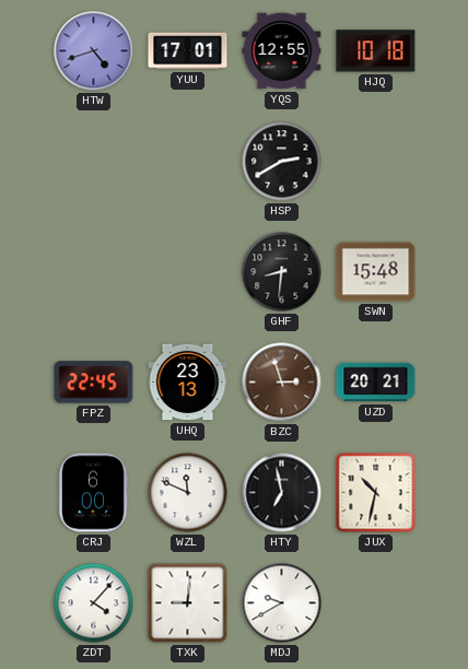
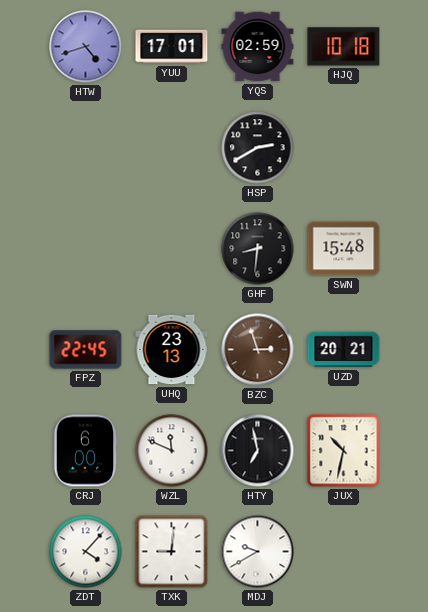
YQS: 12:55 -> 02:59 (258, 47)
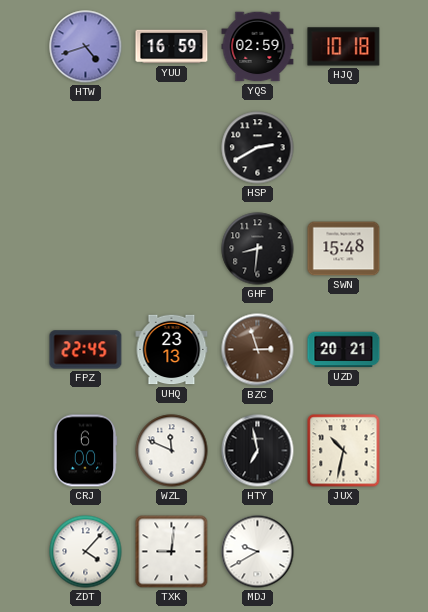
YUU: 17:01 -> 16:59 (172, 47)
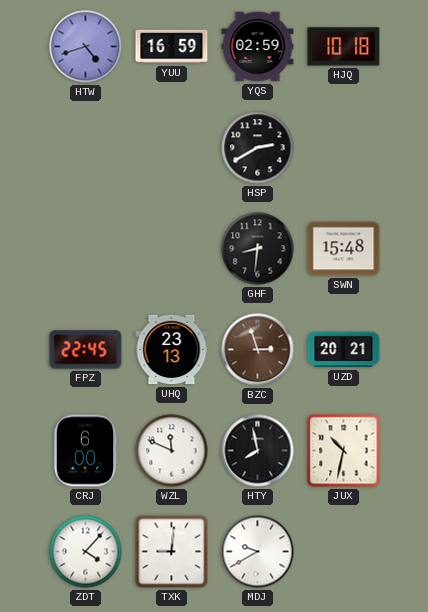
HTY: 6:58 -> 7:58 (258, 451)
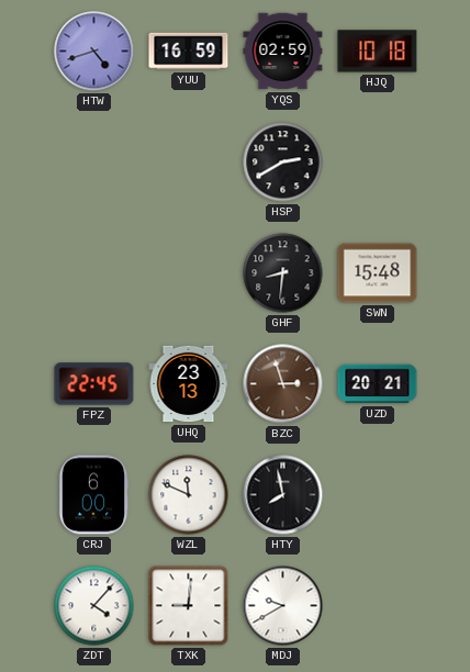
JUX: 10:32 -> none (344, 451)
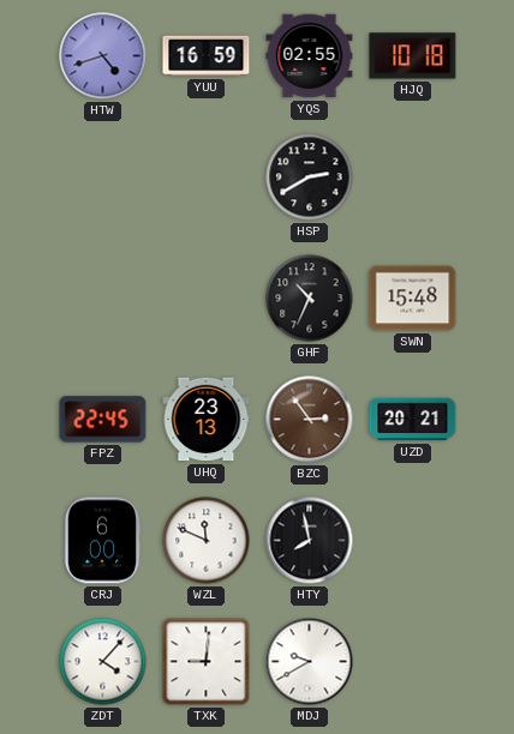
YQS: 02:59 -> 02:55 (310, 56)
GHF: 8:31 -> 10:34 (310, 299)
BZC: 2:57 -> 2:54 (310, 420)
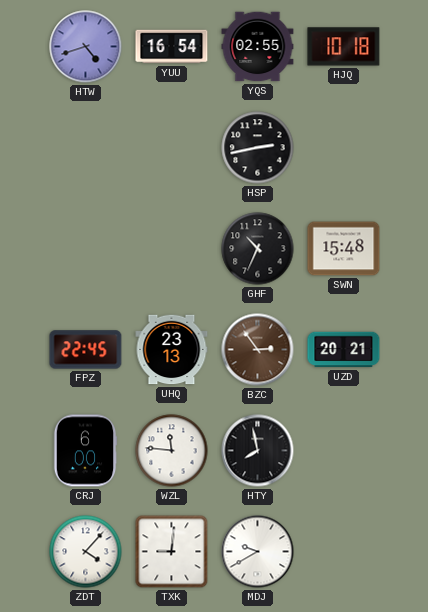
YUU: 16:59 -> 16:54 (172, 47)
HSP: 2:40 -> 2:43 (258, 148)
WZL: 11:49 -> 11:46 (172, 451)
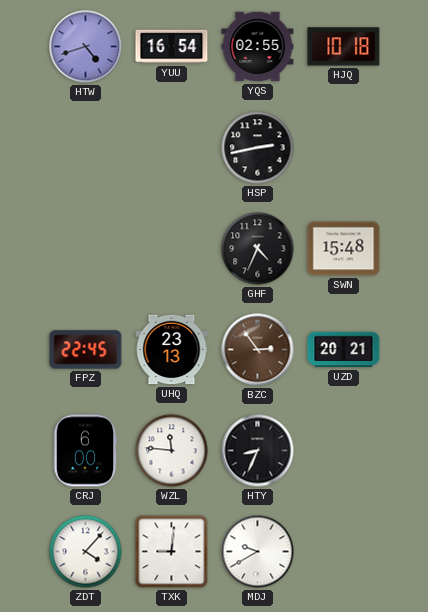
GHF: 10:34 -> 4:34 (258, 249)
HTY: 7:58 -> 8:34 (258, 451)
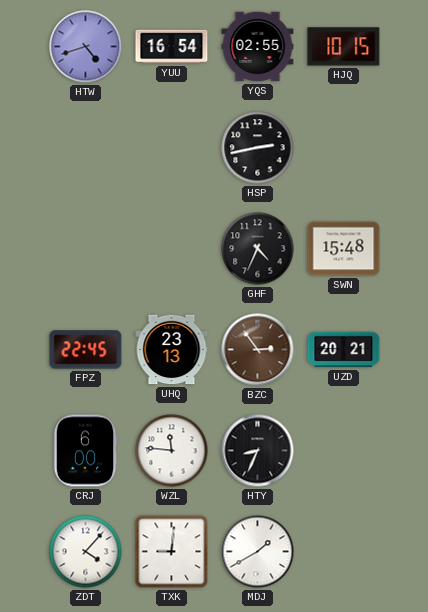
HJQ: 10:18 -> 10:15 (344, 47)
MDJ: 9:40 -> 1:40 (258, 552)
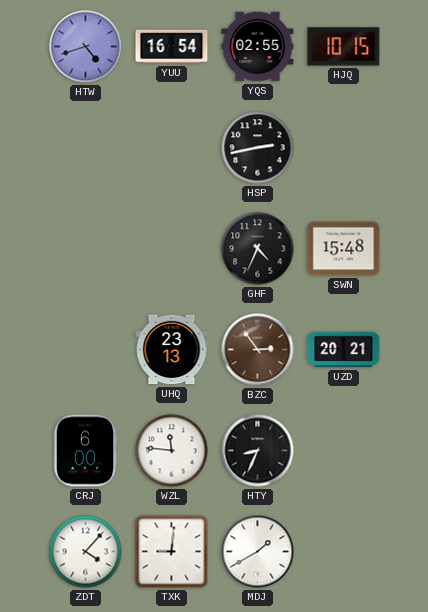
FPZ: 22:45 -> none (86, 350)
